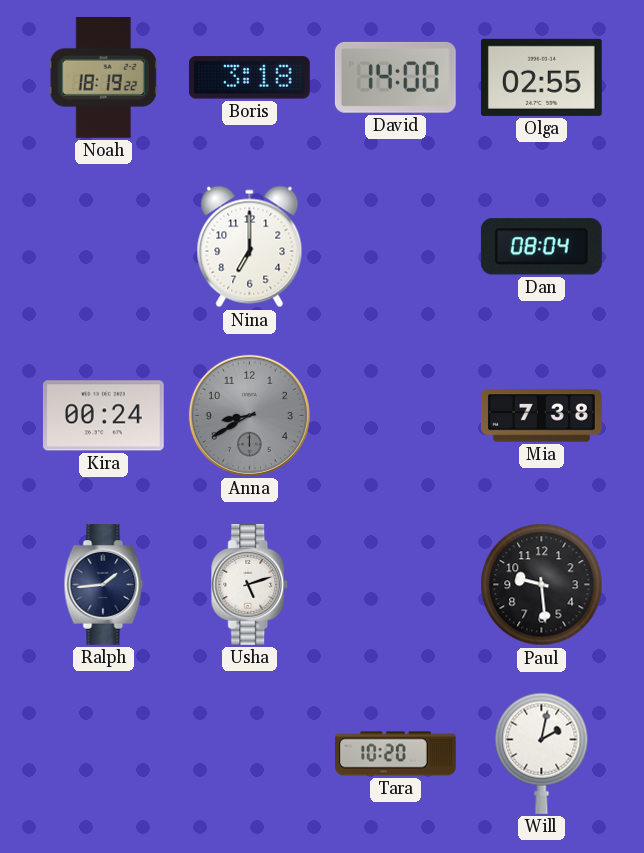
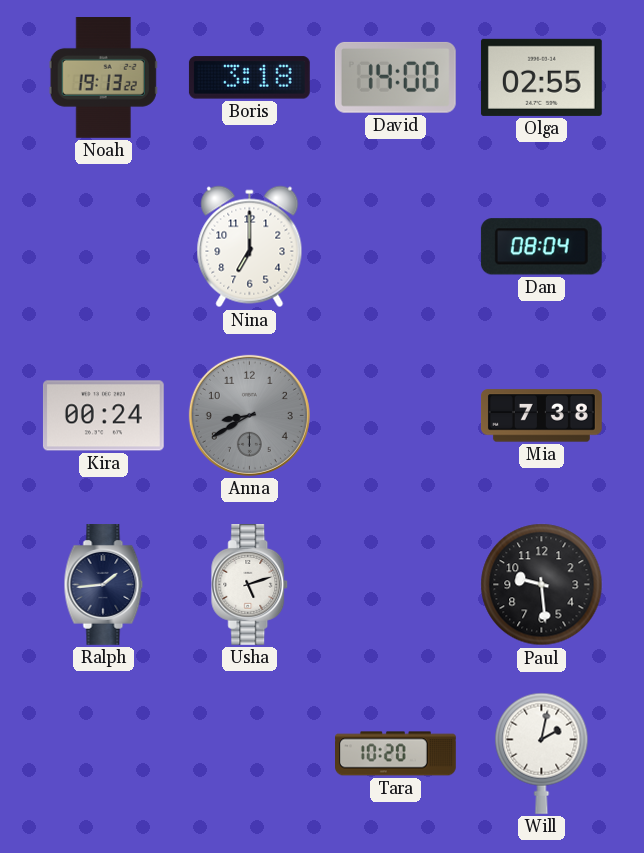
Noah: 18:19 -> 19:13 (103, 78)
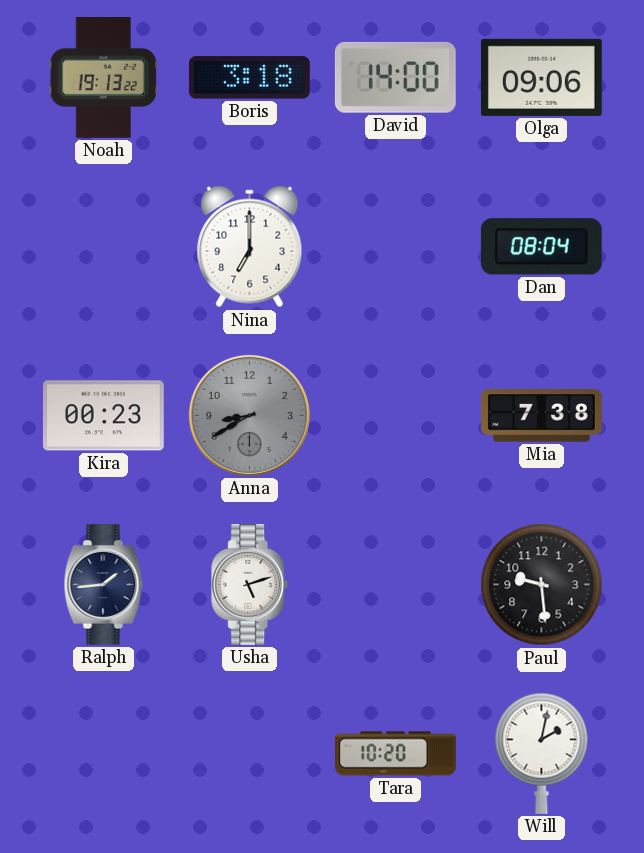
Olga: 02:55 -> 09:06 (541, 77)
Kira: 00:24 -> 00:23 (103, 416)
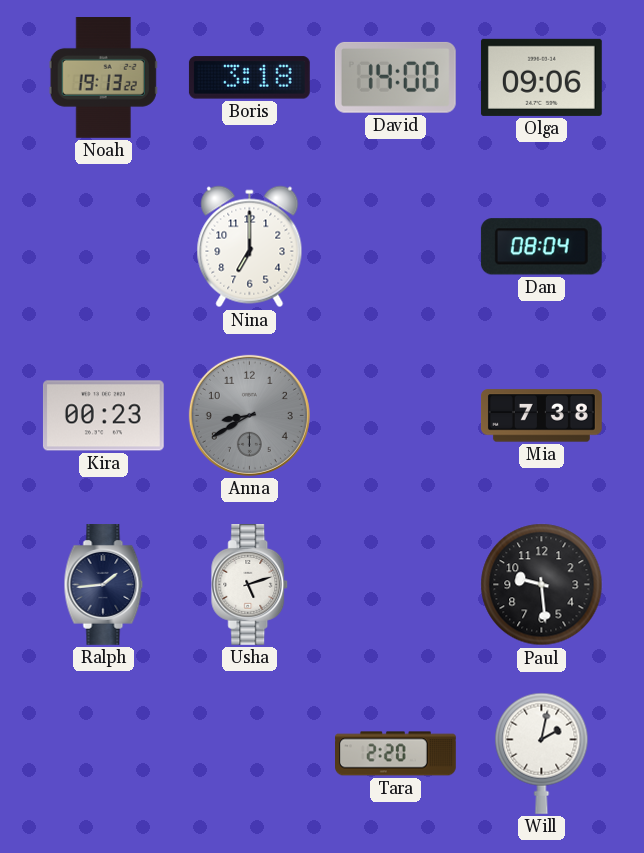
Tara: 10:20 -> 2:20 (396, 754)
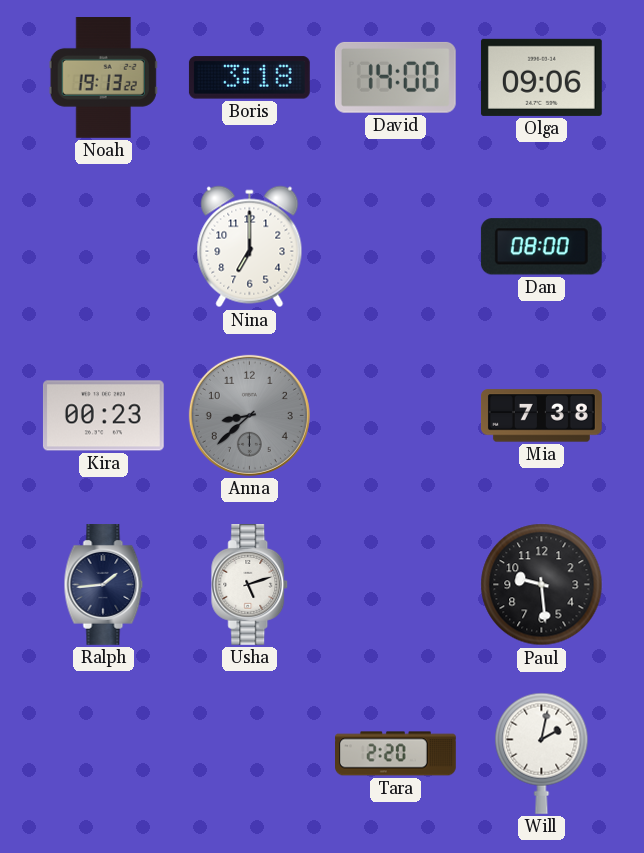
Dan: 08:04 -> 08:00 (541, 247)
Anna: 8:40 -> 8:38 (249, 415)
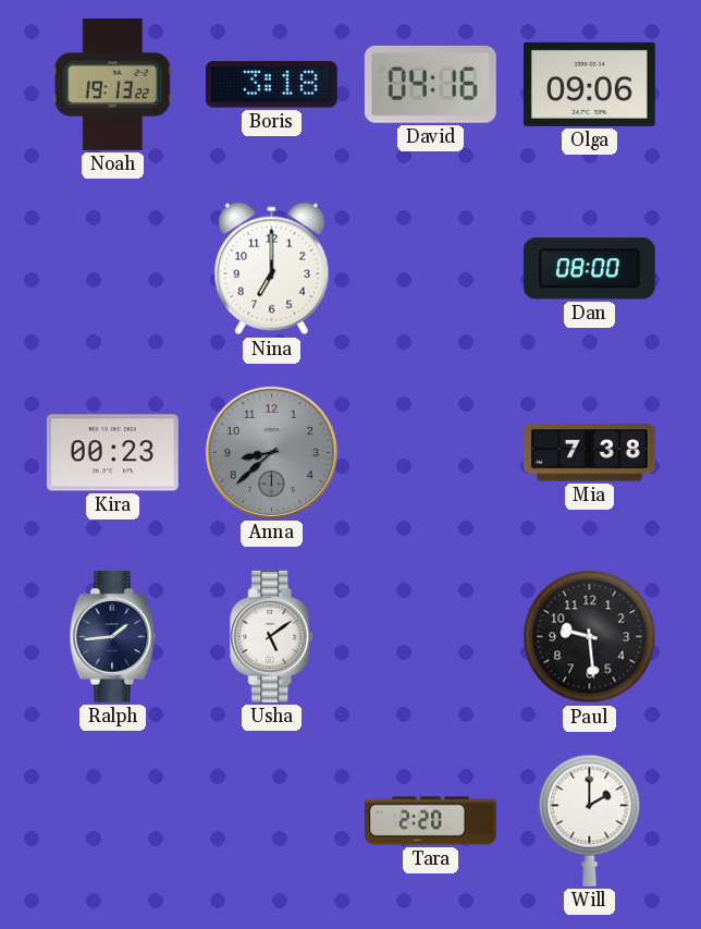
David: 14:00 -> 04:16 (430, 84)
Usha: 5:12 -> 5:09 (272, 637)
Will: 2:02 -> 2:00 (590, 820)
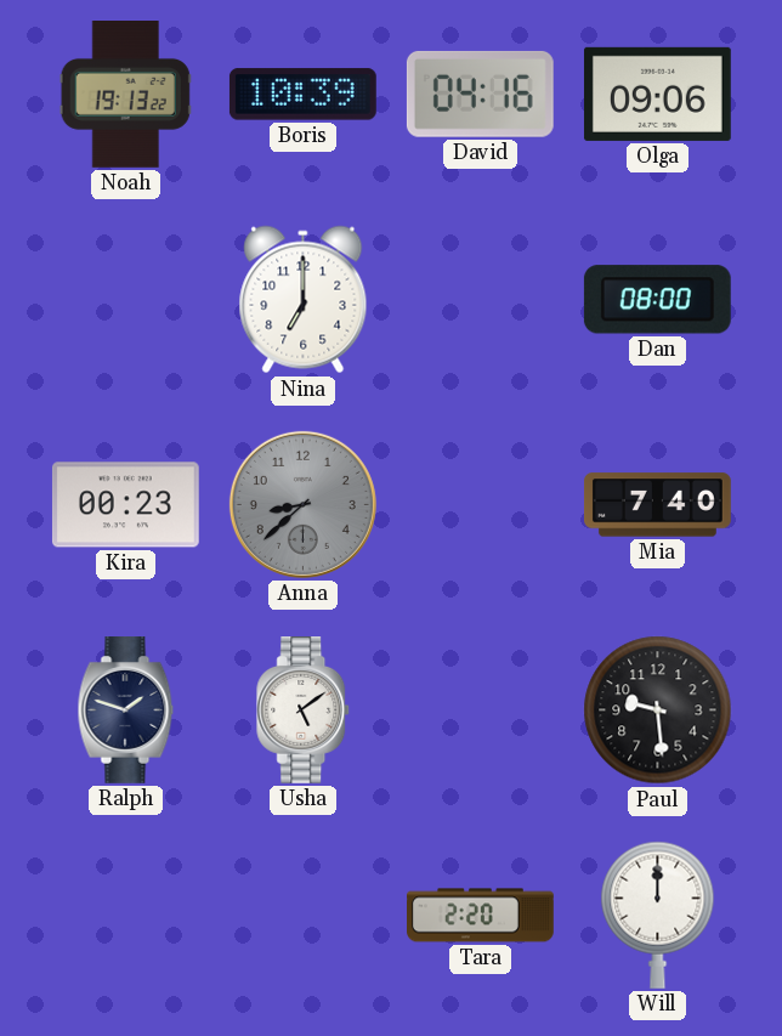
Boris: 3:18 -> 10:39 (302, 95)
Mia: 7:38 -> 7:40 (657, 505)
Ralph: 1:44 -> 1:48 (126, 711)
Will: 2:00 -> 12:00 (658, 915)
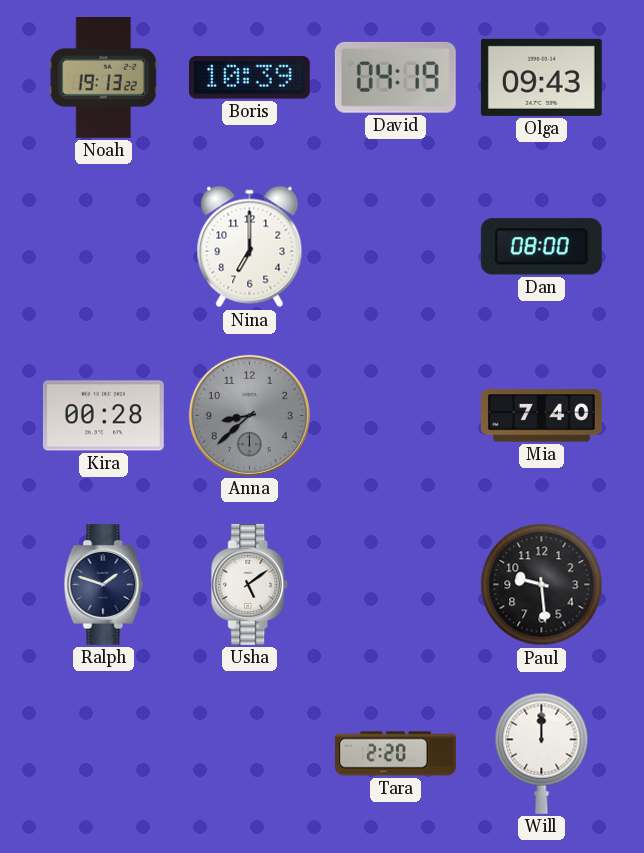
David: 04:16 -> 04:19 (395, 77)
Olga: 09:06 -> 09:43 (541, 77)
Kira: 00:23 -> 00:28 (103, 416)
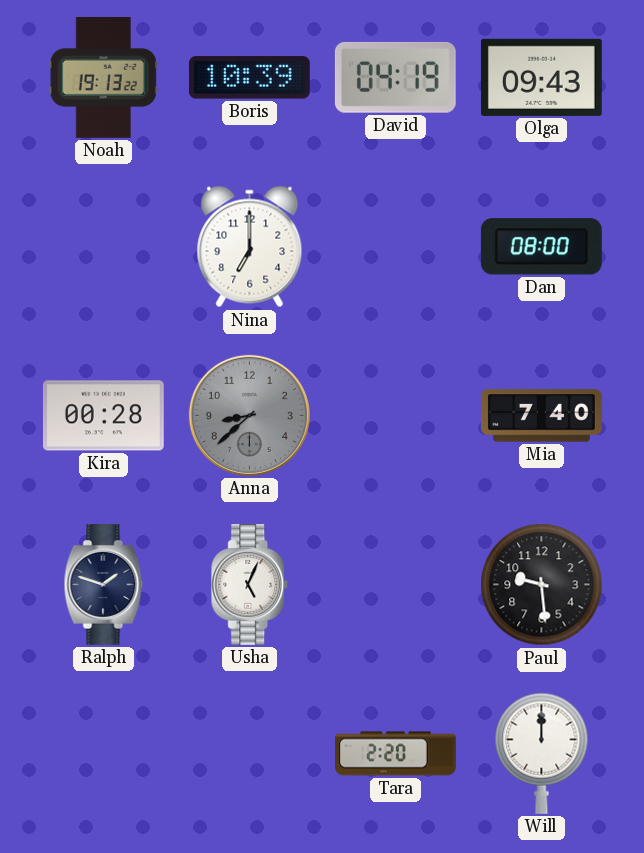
Usha: 5:09 -> 5:04 (250, 585)
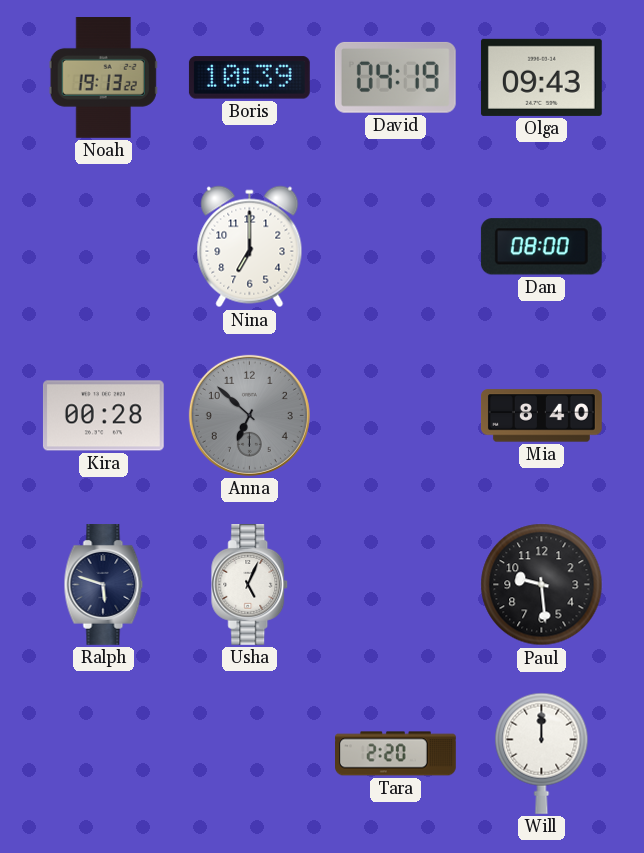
Anna: 8:38 -> 6:52 (249, 415)
Mia: 7:40 -> 8:40 (541, 416)
Ralph: 1:48 -> 5:48 (104, 585)
